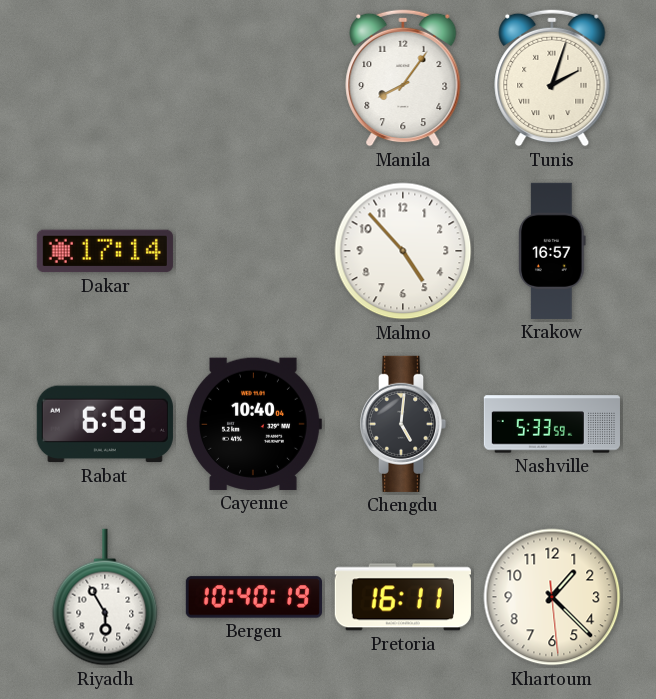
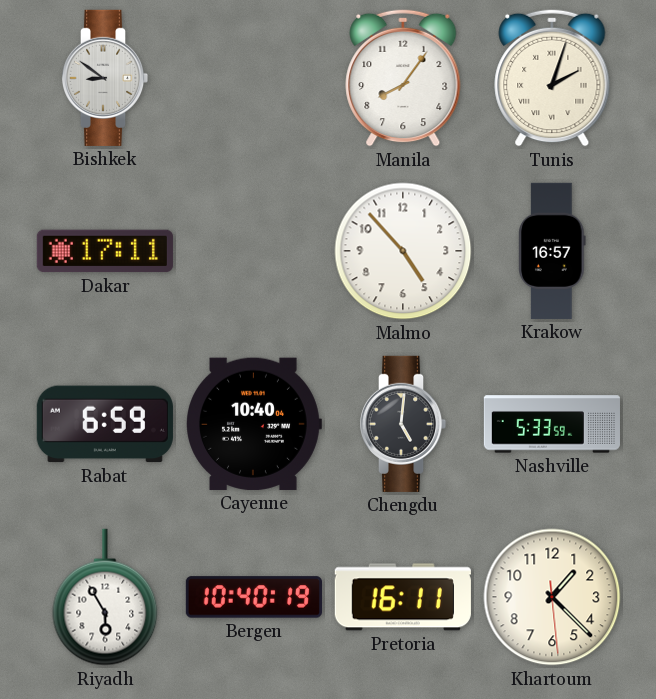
Bishkek: none -> 8:51 (105, 78)
Dakar: 17:14 -> 17:11 (105, 251)
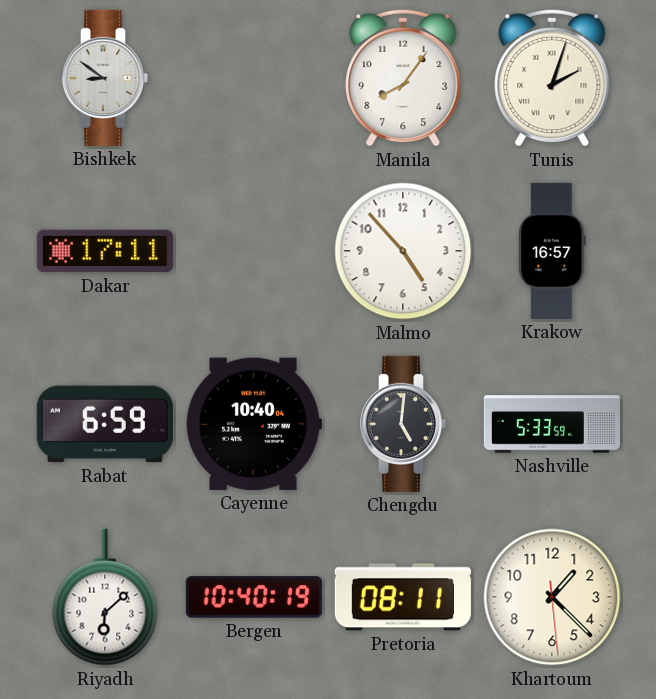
Riyadh: 5:55 -> 6:08 (105, 597)
Pretoria: 16:11 -> 08:11 (403, 597)
